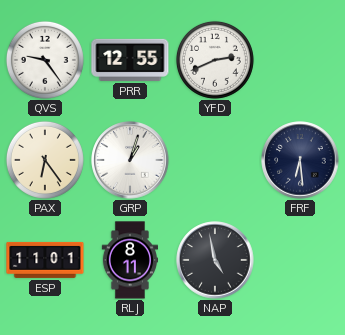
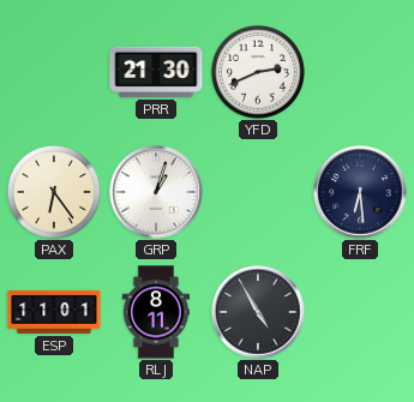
QVS: 9:24 -> none (45, 60)
PRR: 12:55 -> 21:30 (156, 72)
NAP: 4:58 -> 4:55 (258, 312)
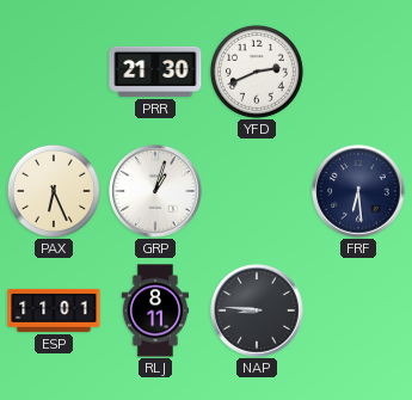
PAX: 6:24 -> 6:26 (54, 191)
NAP: 4:55 -> 8:46 (257, 310)
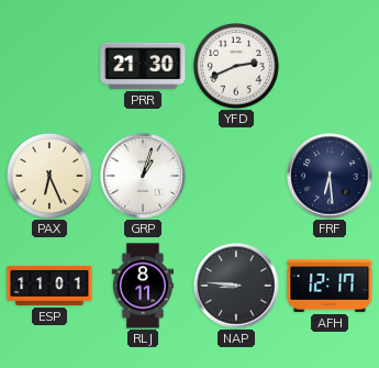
AFH: none -> 12:17 (330, 286)
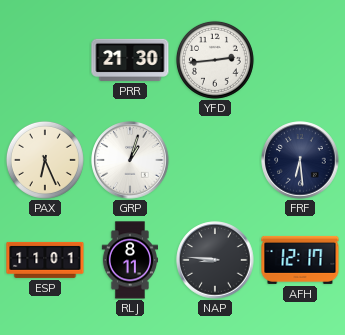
YFD: 2:41 -> 2:44 (215, 60)
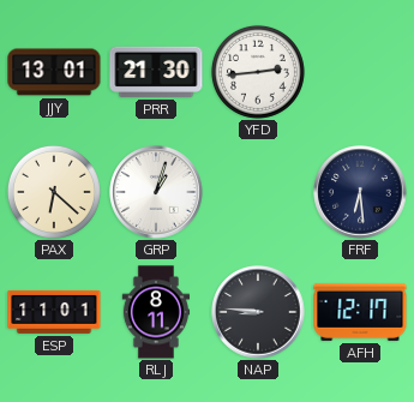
JJY: none -> 13:01 (54, 72)
PAX: 6:26 -> 6:22 (54, 192)
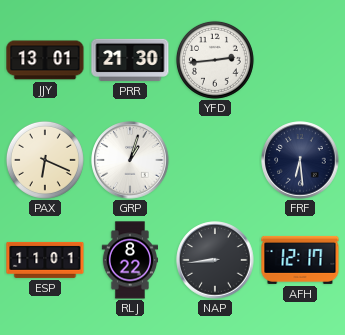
PAX: 6:22 -> 6:19 (45, 160)
RLJ: 8:11 -> 8:22 (129, 260)
NAP: 8:46 -> 8:44 (215, 260)
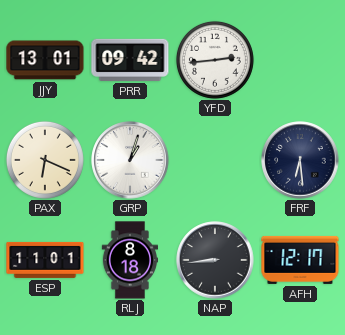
PRR: 21:30 -> 09:42 (130, 60)
RLJ: 8:22 -> 8:18 (129, 260)
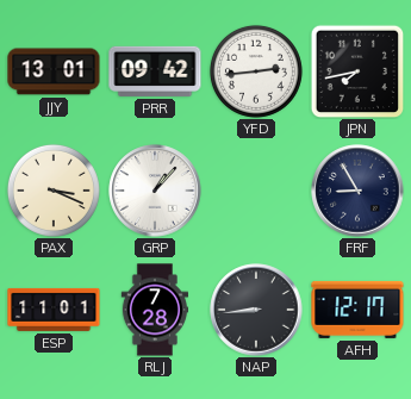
JPN: none -> 7:43 (357, 71)
PAX: 6:19 -> 3:19 (54, 191)
GRP: 1:03 -> 1:07 (155, 191)
FRF: 6:29 -> 8:55 (357, 191)
RLJ: 8:18 -> 7:28 (154, 310)
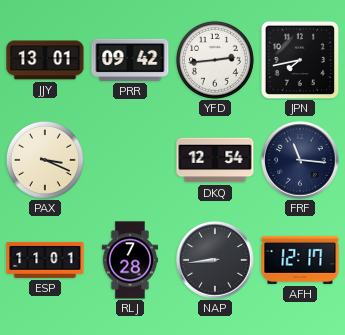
GRP: 1:07 -> none (155, 191)
DKQ: none -> 12:54 (215, 160)
FRF: 8:55 -> 11:16 (300, 160)
